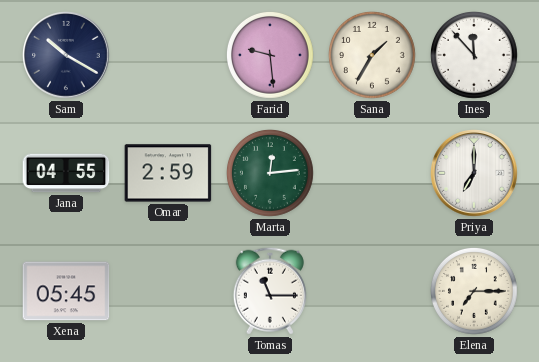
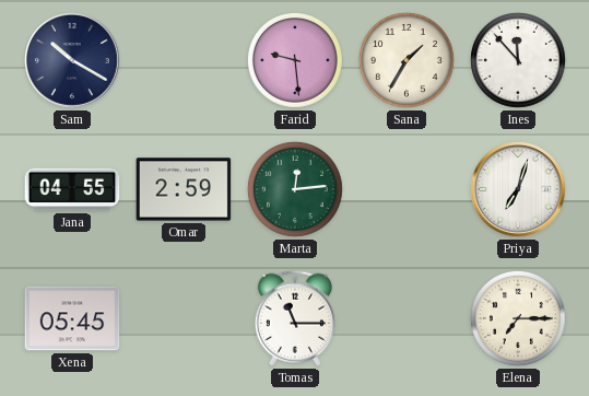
Priya: 7:00 -> 7:03 (519, 190)
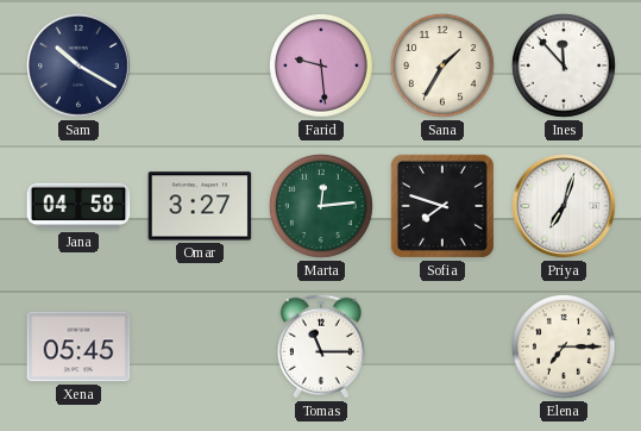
Jana: 04:55 -> 04:58 (78, 206)
Omar: 2:59 -> 3:27 (200, 206)
Sofia: none -> 7:48 (442, 206)
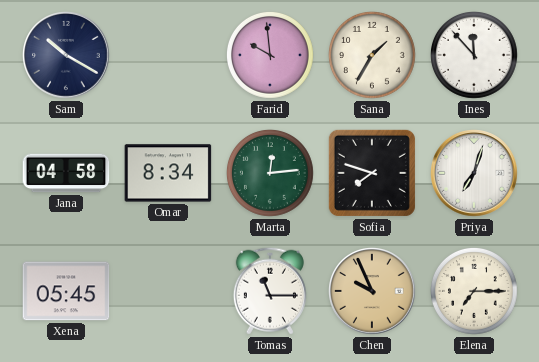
Farid: 9:29 -> 9:59 (271, 56)
Omar: 3:27 -> 8:34 (168, 173)
Chen: none -> 9:56 (373, 292)
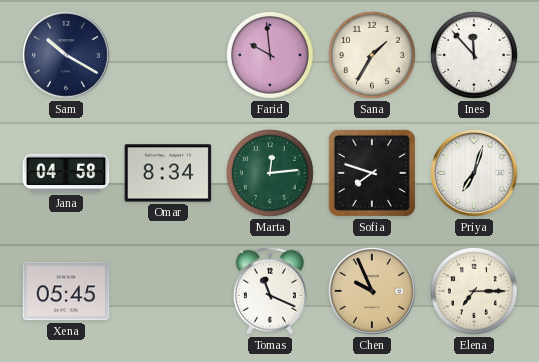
Tomas: 11:15 -> 11:19 (270, 291)
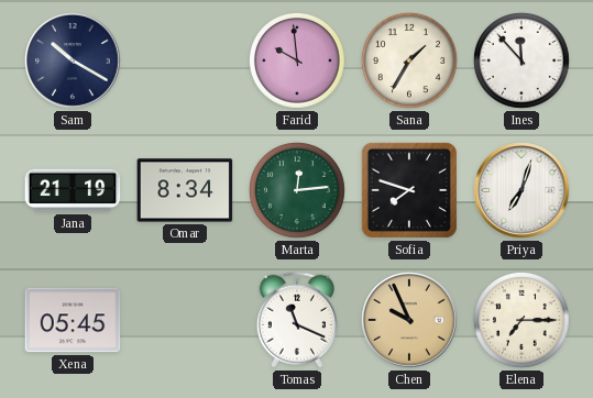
Jana: 04:58 -> 21:19 (73, 190)
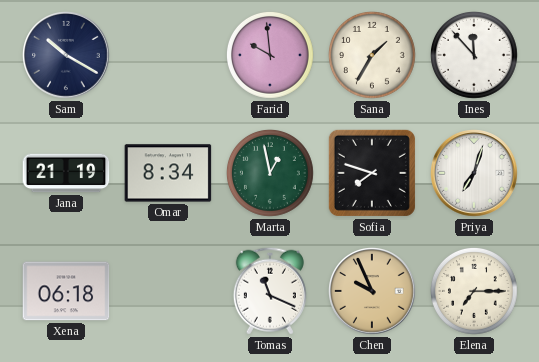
Marta: 12:14 -> 12:58 (271, 174)
Xena: 05:45 -> 06:18 (66, 291)
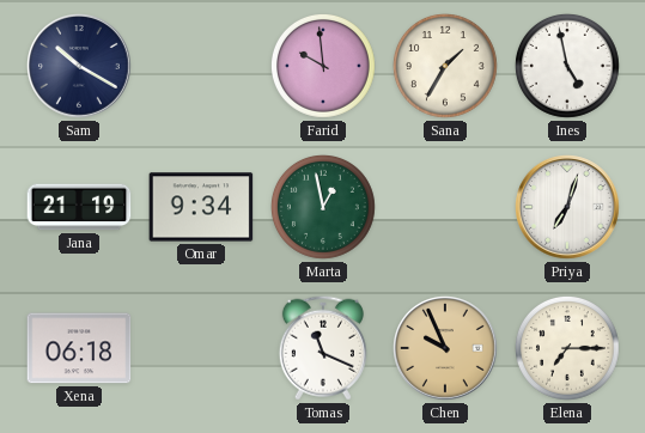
Ines: 11:53 -> 4:58 (568, 67)
Omar: 8:34 -> 9:34 (201, 207)
Sofia: 7:48 -> none (372, 173)
